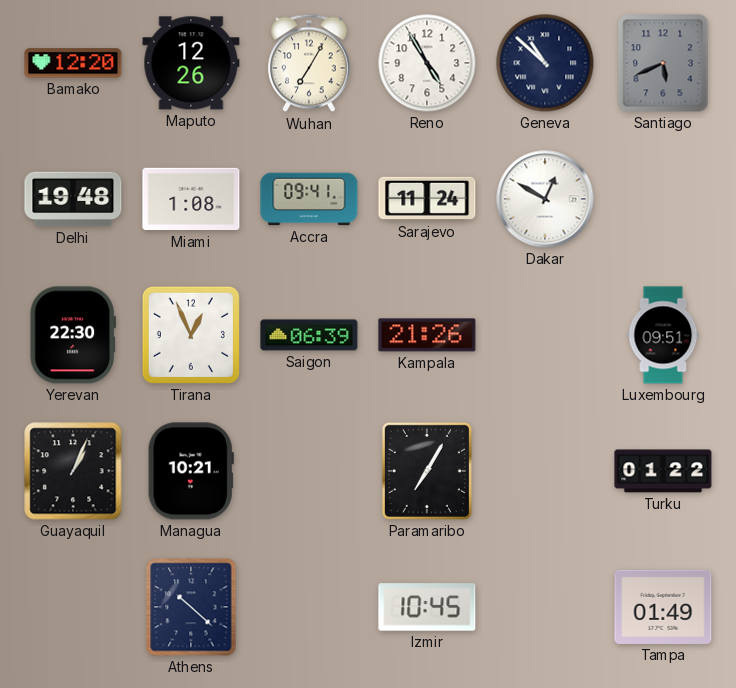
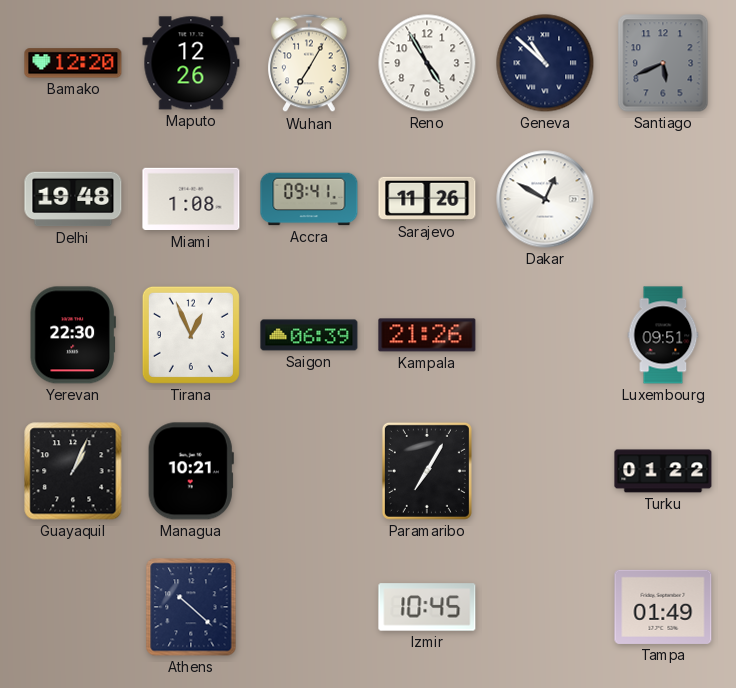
Sarajevo: 11:24 -> 11:26 (427, 199)
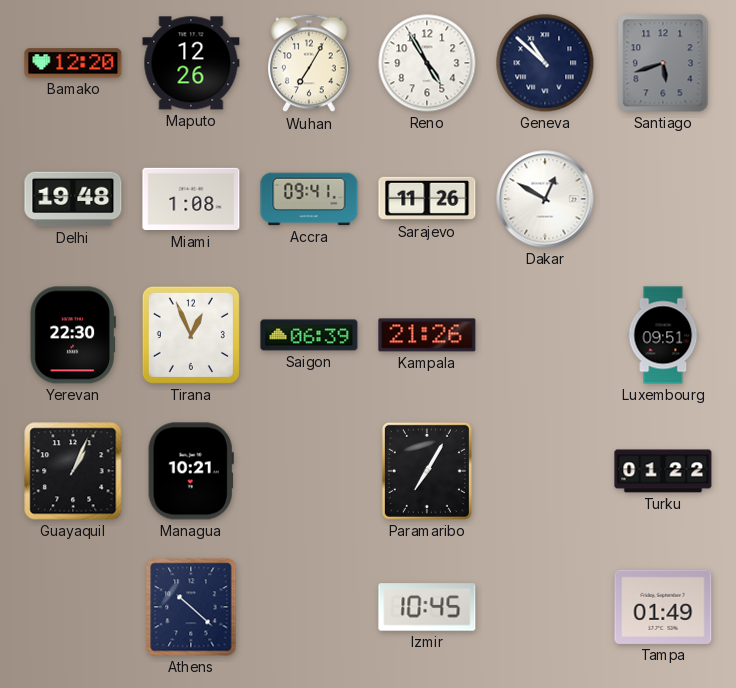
Santiago: 5:41 -> 5:42 (663, 63)
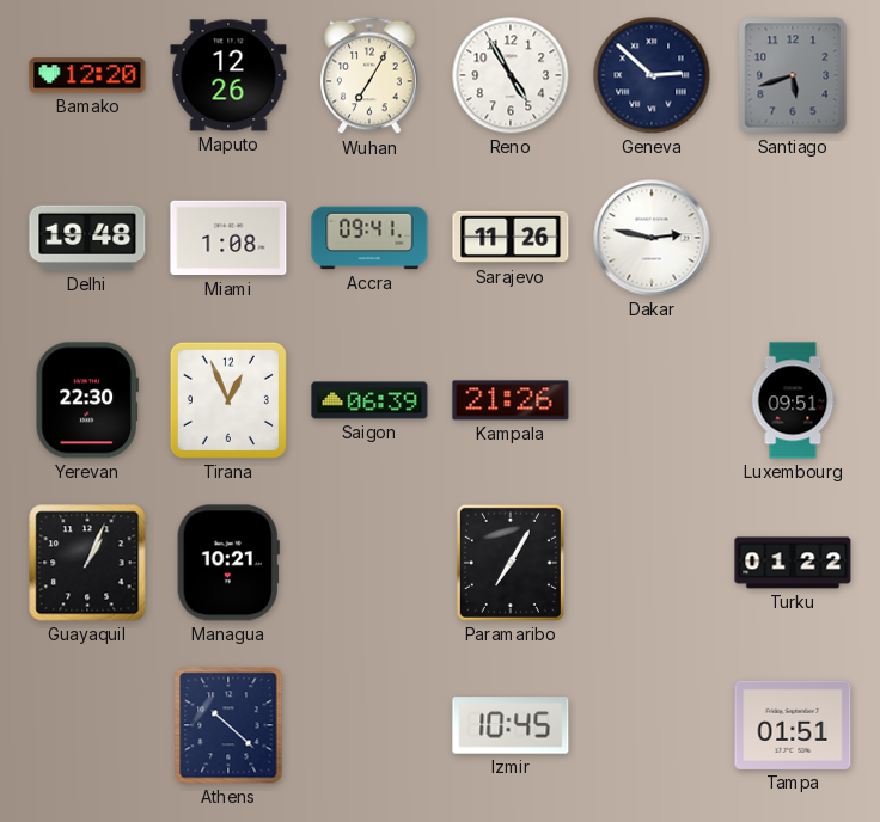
Geneva: 10:52 -> 2:52 (652, 75)
Dakar: 12:50 -> 2:47 (652, 238)
Tampa: 01:49 -> 01:51 (793, 725)
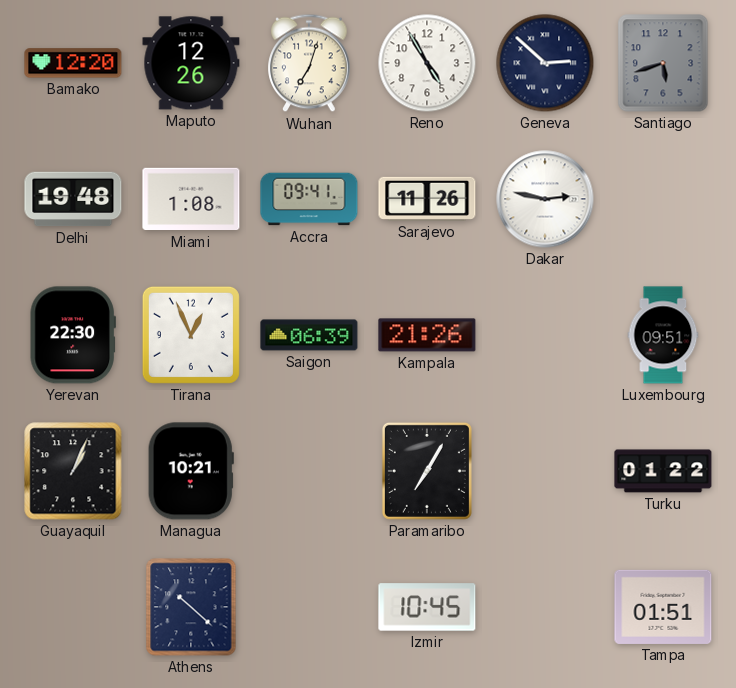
Wuhan: 7:05 -> 7:03 (309, 63)
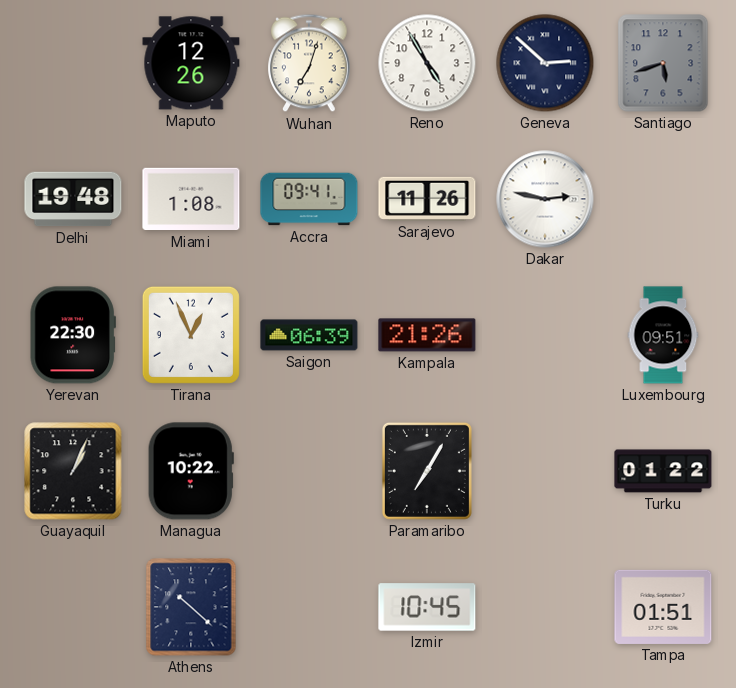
Bamako: 12:20 -> none (73, 63)
Managua: 10:21 -> 10:22 (191, 471)
